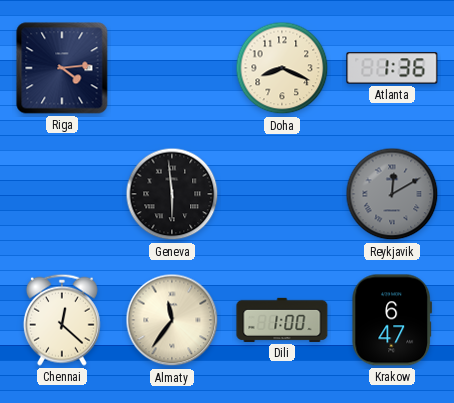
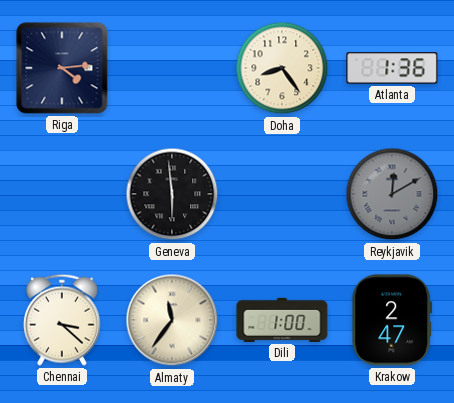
Doha: 8:19 -> 8:24 (282, 68)
Chennai: 12:22 -> 3:22 (62, 320)
Krakow: 6:47 -> 2:47 (392, 320)
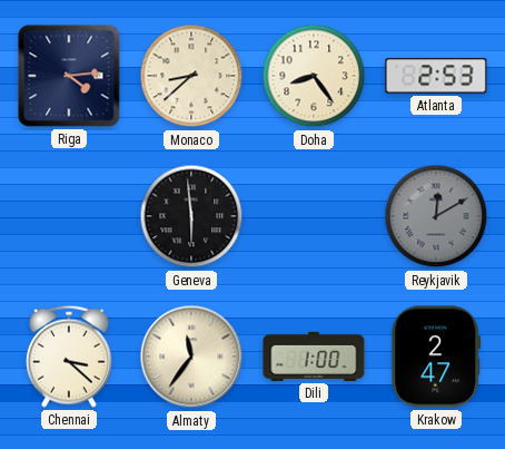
Monaco: none -> 8:38 (191, 76)
Atlanta: 1:36 -> 2:53 (436, 76)
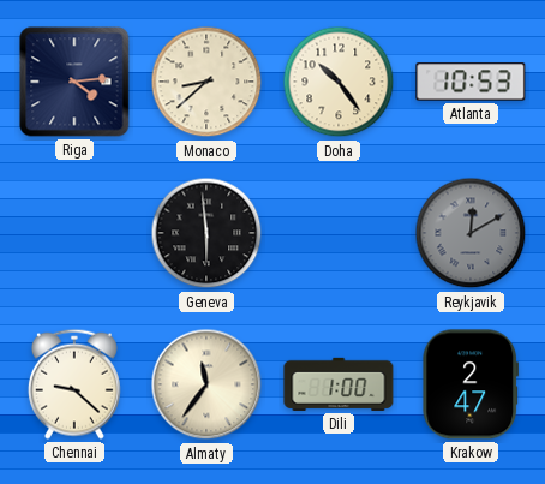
Doha: 8:24 -> 10:24 (339, 82)
Atlanta: 2:53 -> 10:53 (471, 82)
Chennai: 3:22 -> 9:22 (74, 384)
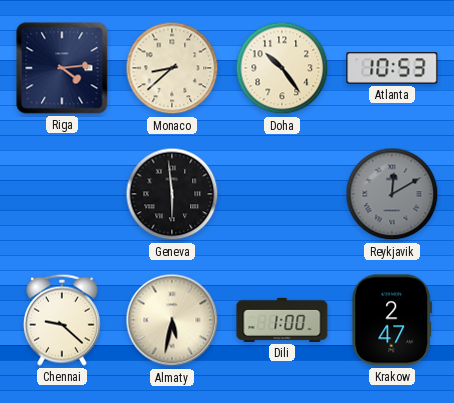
Almaty: 11:36 -> 5:32 (172, 320)
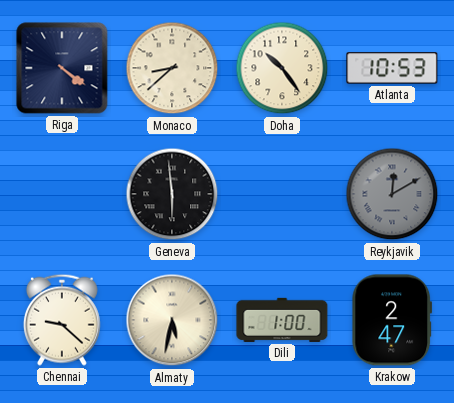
Riga: 4:14 -> 4:21 (62, 68)
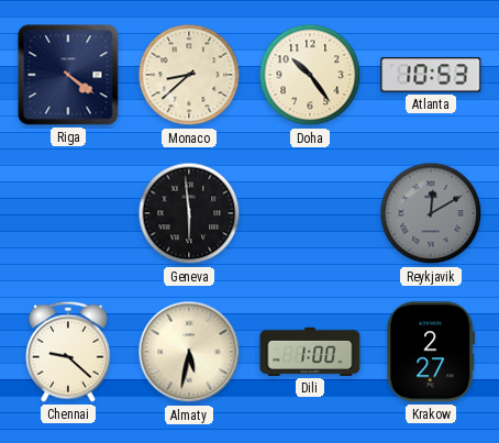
Krakow: 2:47 -> 2:27 (431, 352)
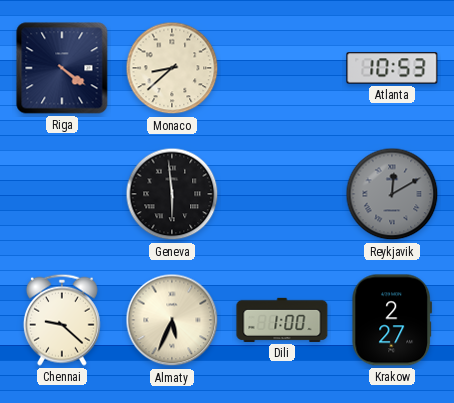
Doha: 10:24 -> none (310, 75)
Almaty: 5:32 -> 5:34 (172, 320)
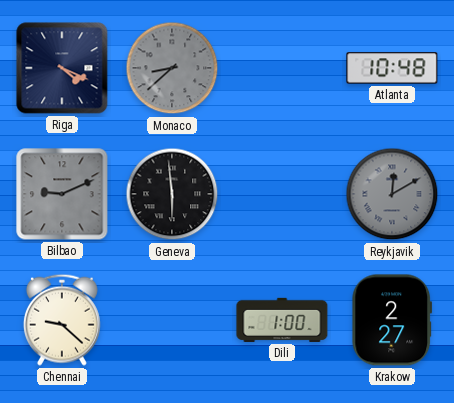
Riga: 4:21 -> 4:19 (62, 68)
Monaco dial: cream -> grey (172, 68)
Atlanta: 10:53 -> 10:48 (392, 68)
Bilbao: none -> 9:11 (62, 194)
Almaty: 5:34 -> none (172, 320)
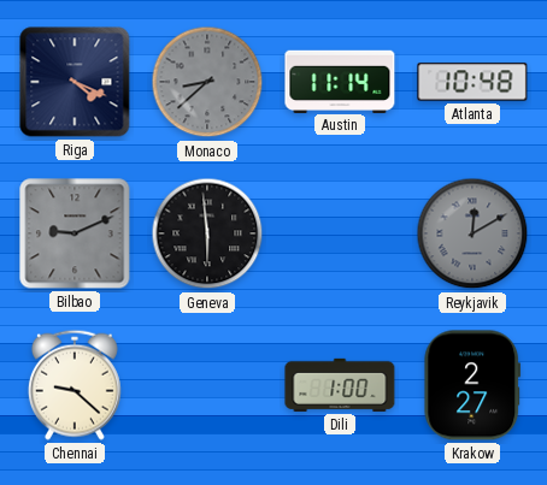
Austin: none -> 11:14 (340, 81)
